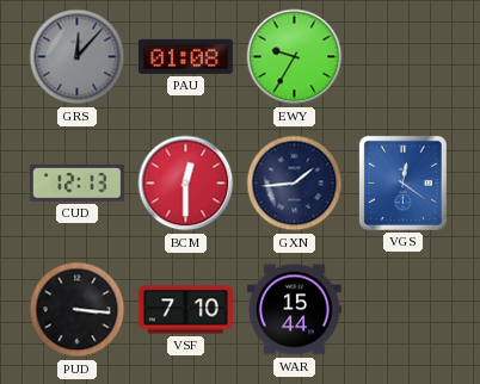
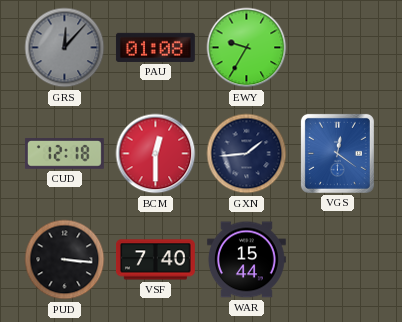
CUD: 12:13 -> 12:18 (64, 154)
VSF: 7:10 -> 7:40 (156, 260)
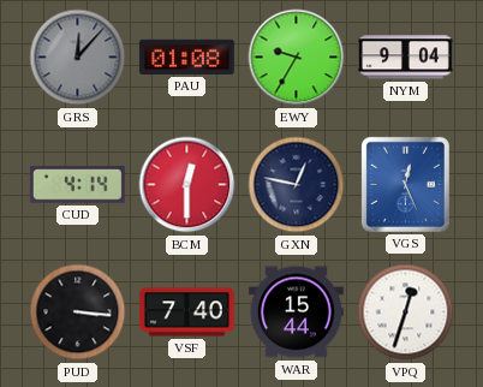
NYM: none -> 9:04 (405, 58)
CUD: 12:18 -> 4:14 (77, 185)
GXN: 1:44 -> 12:47 (297, 185)
VGS: 12:21 -> 12:26 (405, 184)
VPQ: none -> 12:33 (406, 312)
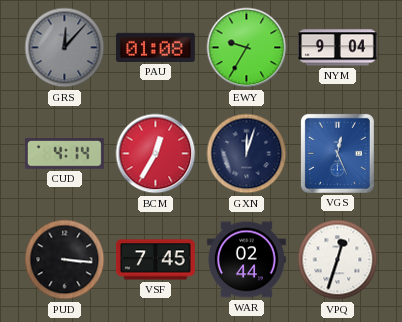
BCM: 12:30 -> 12:35 (156, 154)
GXN: 12:47 -> 12:03 (247, 154)
VSF: 7:40 -> 7:45 (156, 260)
WAR: 15:44 -> 02:44 (246, 260)
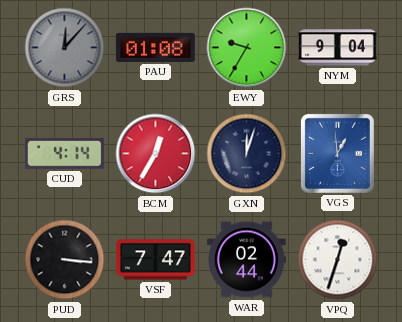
VGS: 12:26 -> 12:59 (337, 153)
VSF: 7:45 -> 7:47 (156, 260)
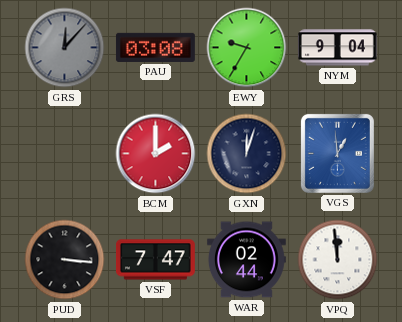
PAU: 01:08 -> 03:08 (155, 47)
CUD: 4:14 -> none (64, 154)
BCM: 12:35 -> 2:00 (156, 154)
VPQ: 12:33 -> 11:59 (338, 260)
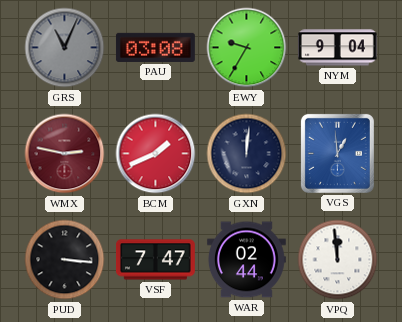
GRS: 12:07 -> 11:04 (65, 48)
WMX: none -> 2:47 (65, 154)
BCM: 2:00 -> 1:41 (156, 154)
GXN: 12:03 -> 12:01 (247, 154)
